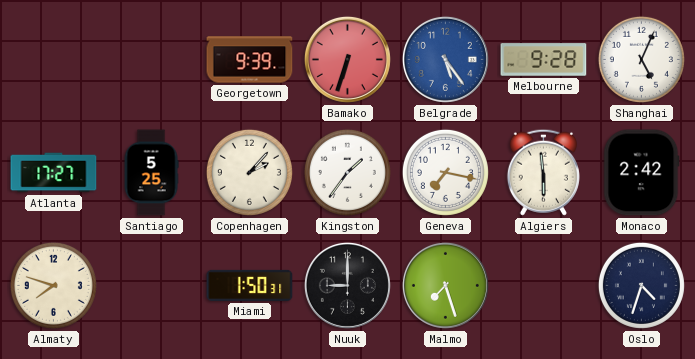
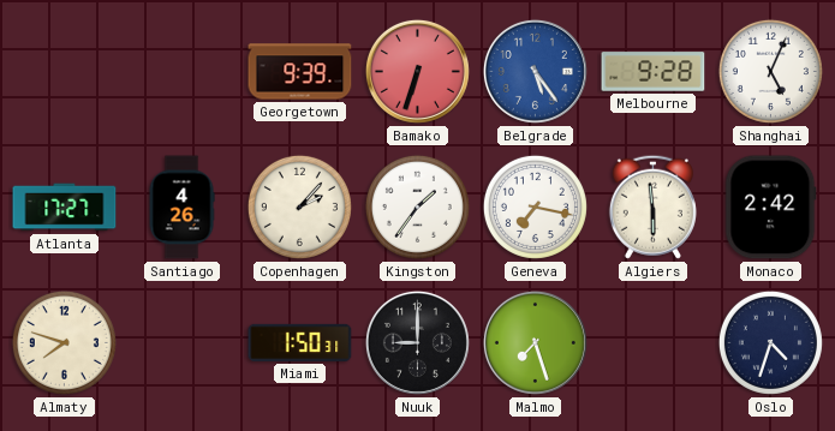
Santiago: 5:25 -> 4:26 (181, 208)
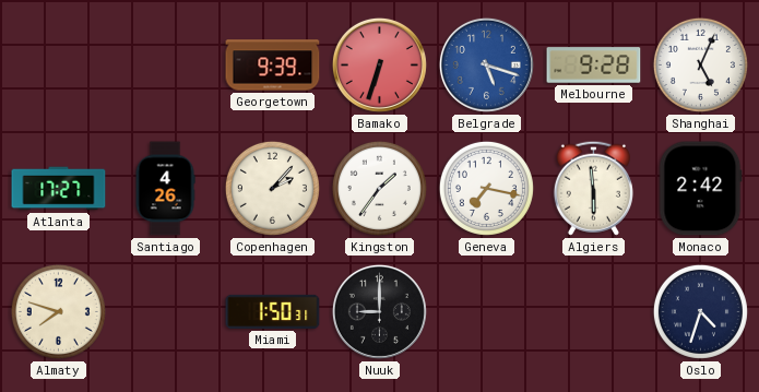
Belgrade: 5:24 -> 5:18 (486, 64)
Malmo: 7:27 -> none (535, 342)
